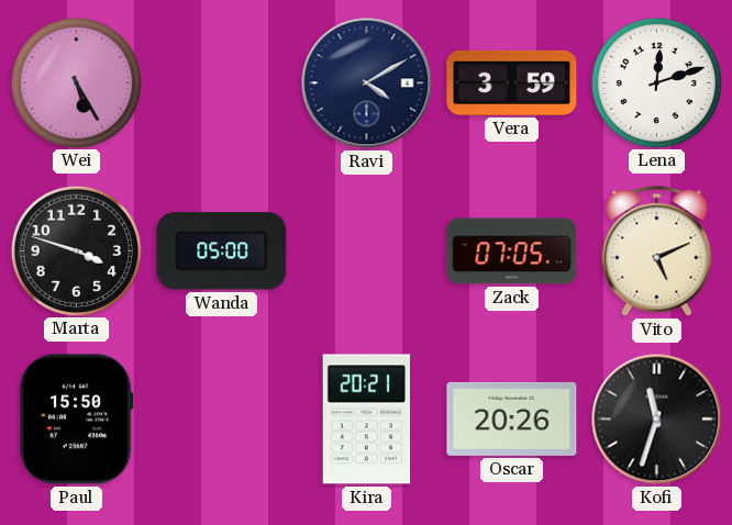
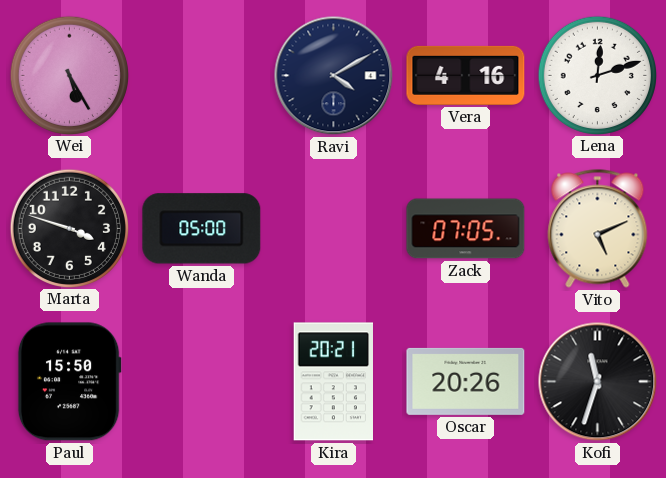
Vera: 3:59 -> 4:16 (466, 75)
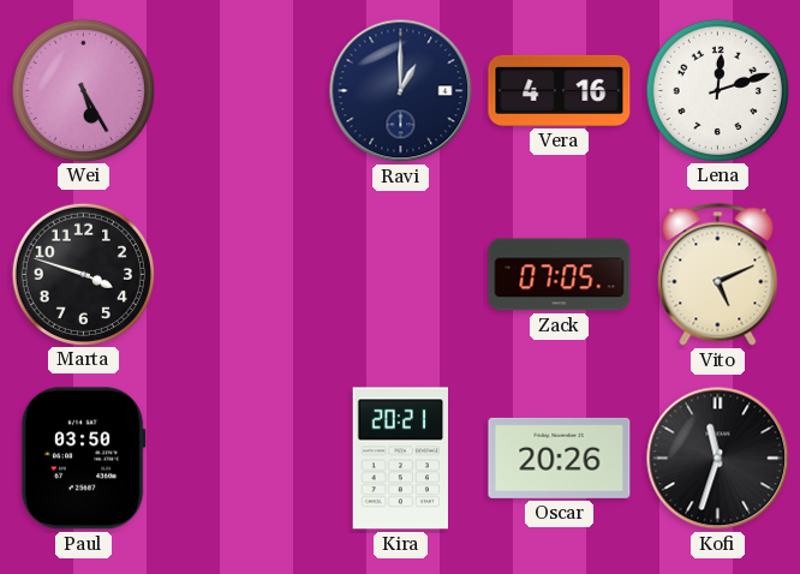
Ravi: 4:10 -> 1:00 (401, 91)
Wanda: 05:00 -> none (202, 229)
Paul: 15:50 -> 03:50 (83, 459)
